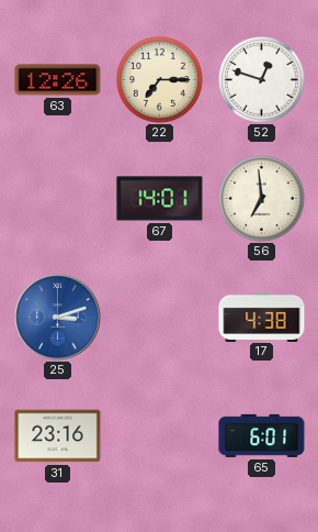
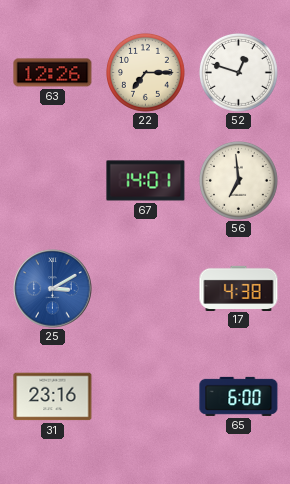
25: 3:12 -> 3:10 (53, 289)
65: 6:01 -> 6:00 (239, 396)
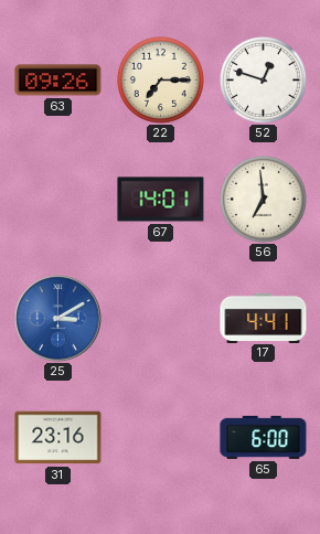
63: 12:26 -> 09:26 (58, 81)
17: 4:38 -> 4:41 (264, 318)
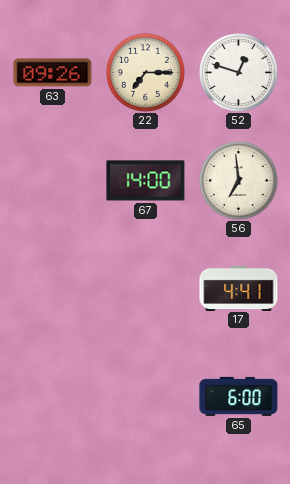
67: 14:01 -> 14:00 (146, 181)
25: 3:10 -> none (58, 319)
31: 23:16 -> none (58, 438)
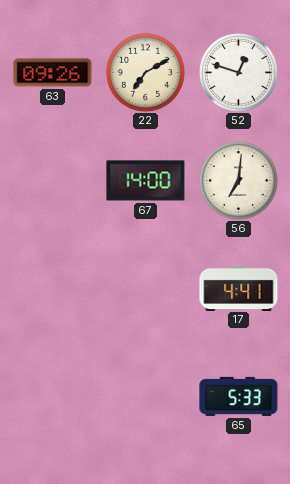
22: 7:15 -> 7:10 (145, 72)
56: 6:59 -> 7:01 (238, 180)
65: 6:00 -> 5:33 (239, 396)
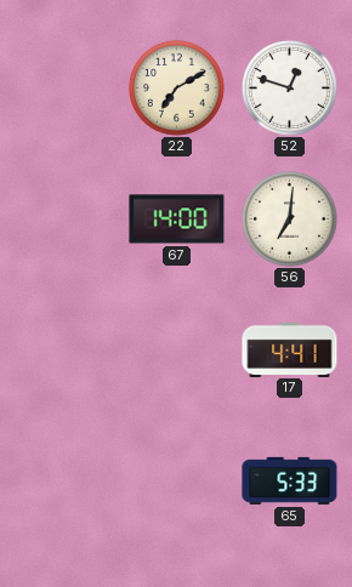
63: 09:26 -> none (53, 73)
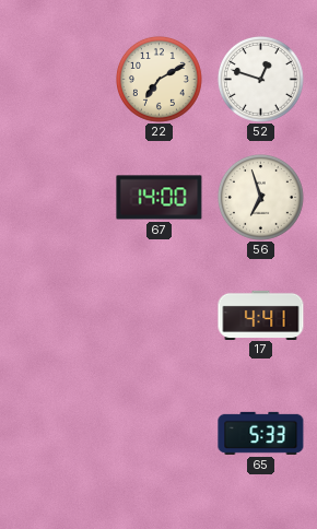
56: 7:01 -> 6:57 (260, 197)
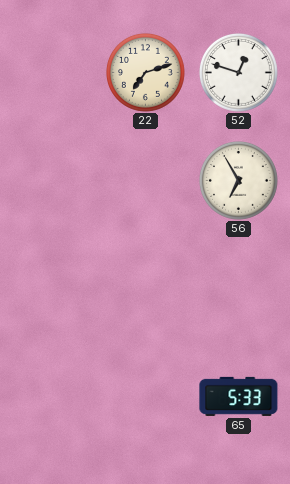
22: 7:10 -> 7:12 (145, 72)
67: 14:00 -> none (160, 198)
56: 6:57 -> 6:55 (238, 180)
17: 4:41 -> none (261, 315)
